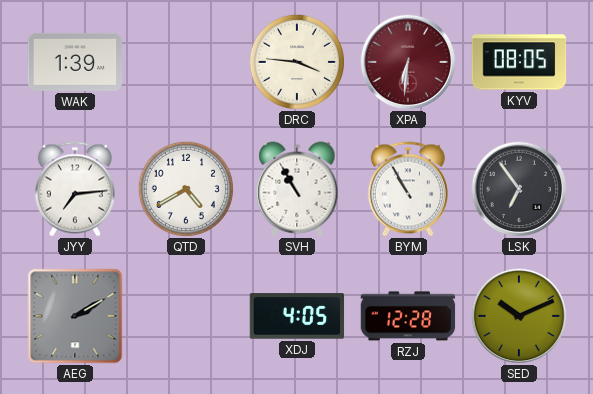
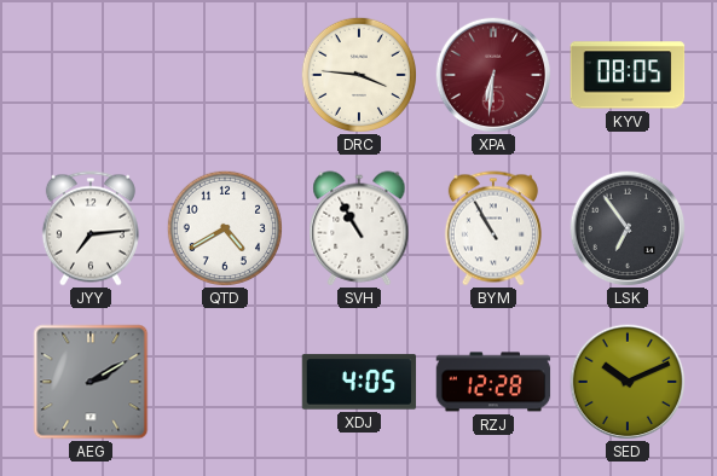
WAK: 1:39 -> none (75, 62)
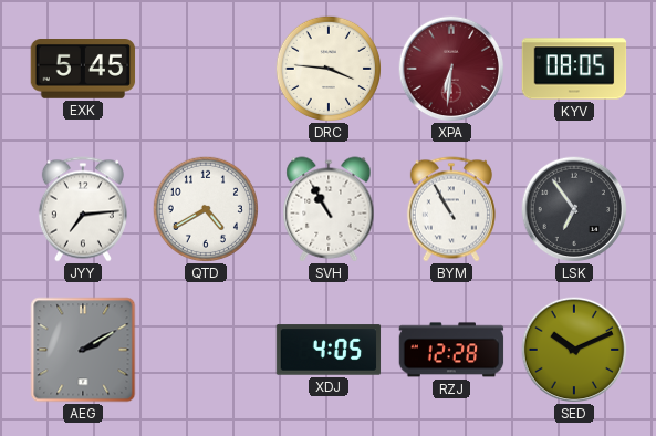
EXK: none -> 5:45 (83, 70)
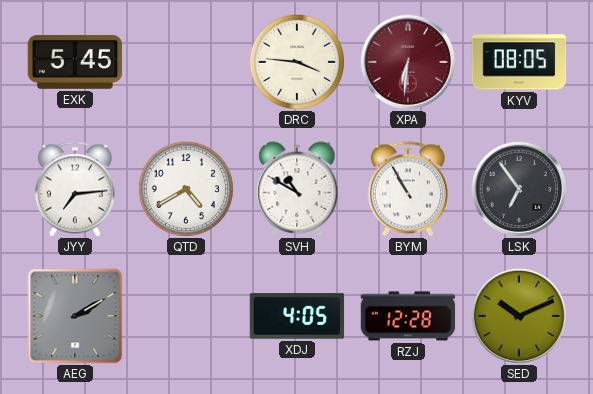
SVH: 10:55 -> 10:50 (297, 189)
